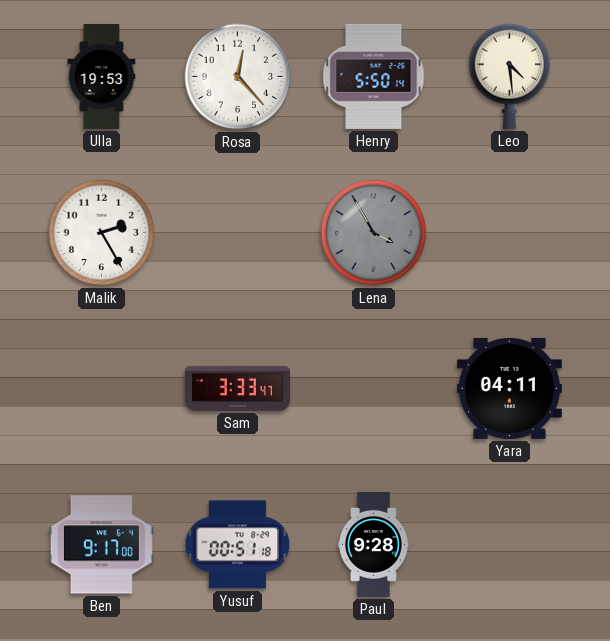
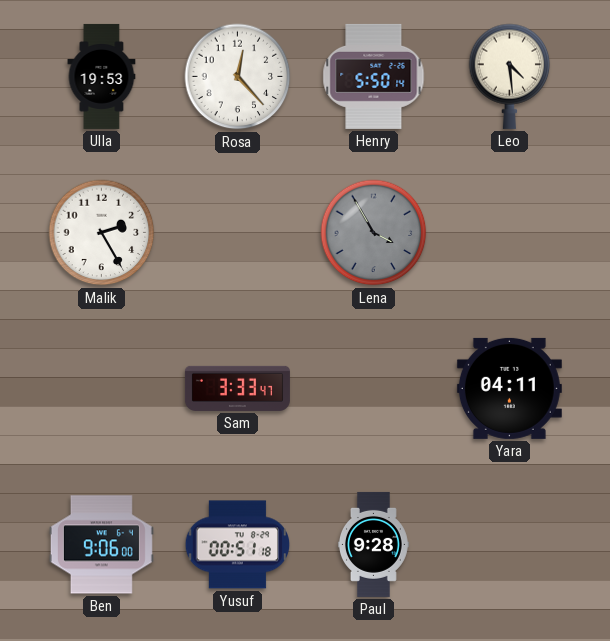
Ben: 9:17 -> 9:06 (101, 545)
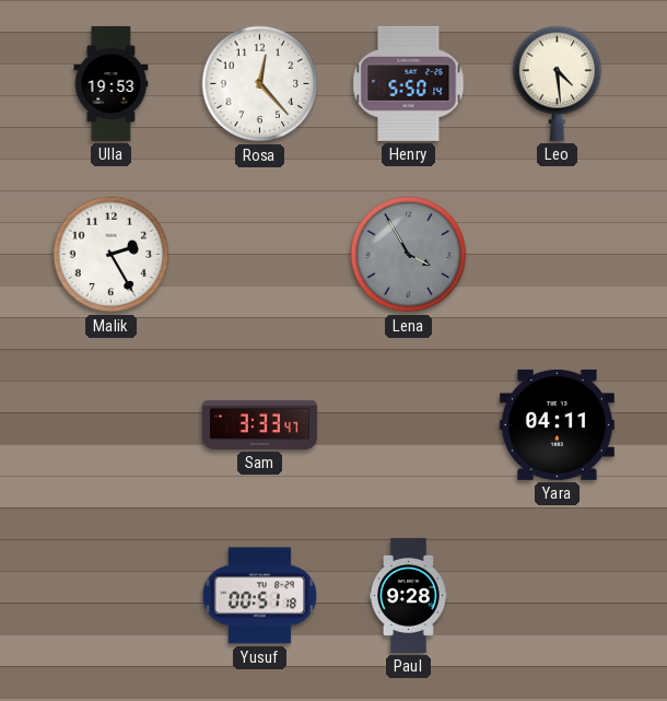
Ben: 9:06 -> none (101, 545)
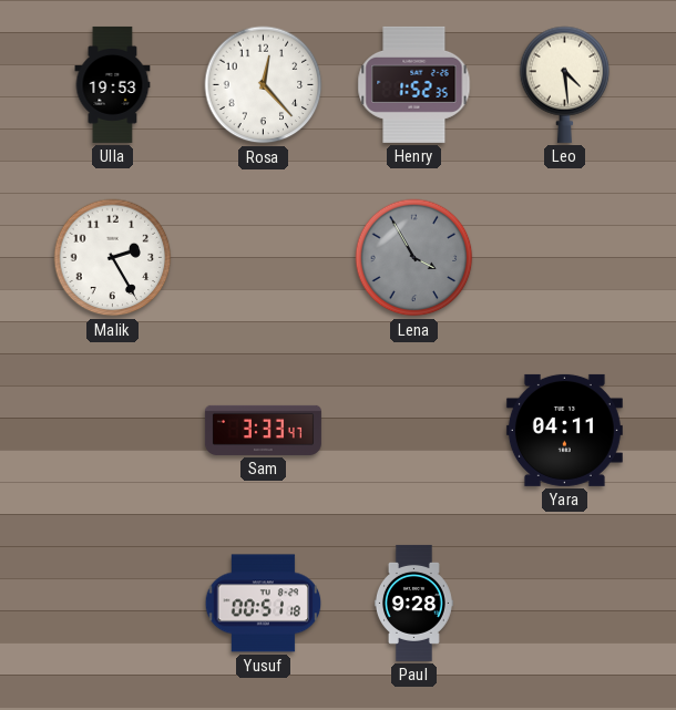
Henry: 5:50 -> 1:52 (414, 84)
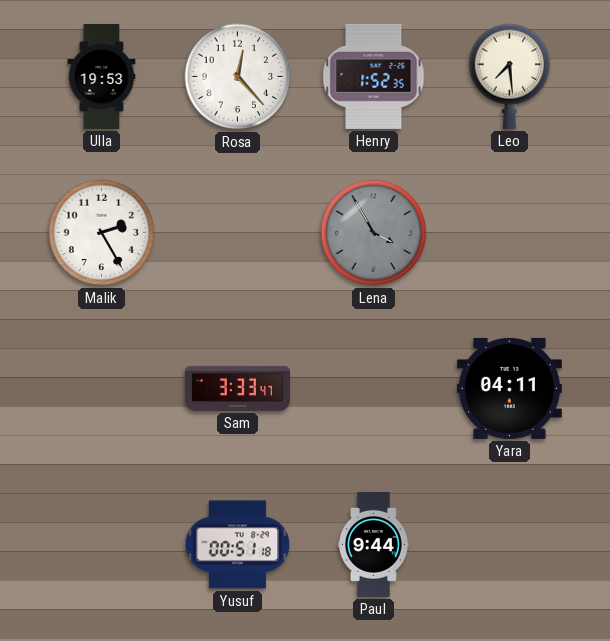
Leo: 4:29 -> 7:29 (510, 76)
Paul: 9:28 -> 9:44 (373, 544)
